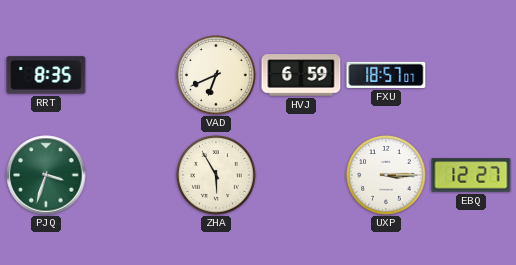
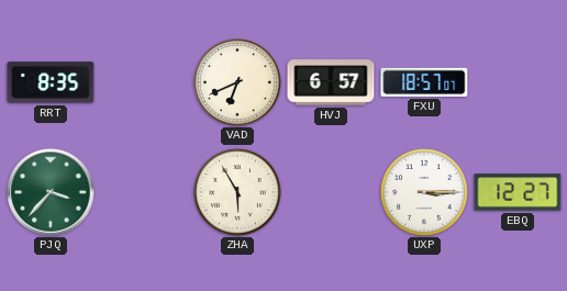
HVJ: 6:59 -> 6:57 (331, 82)
PJQ: 3:33 -> 3:37 (51, 192)
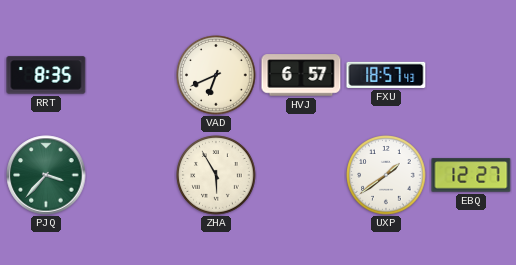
FXU: 18:57:07 -> 18:57:43 (386, 75)
UXP: 3:15 -> 1:39 (386, 175)
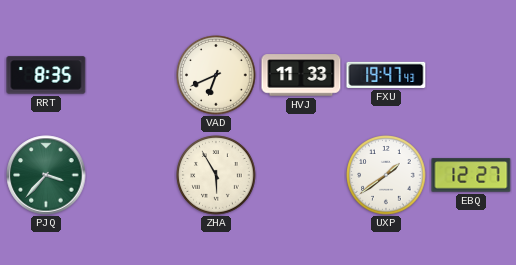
HVJ: 6:57 -> 11:33 (301, 75)
FXU: 18:57 -> 19:47 (386, 75)
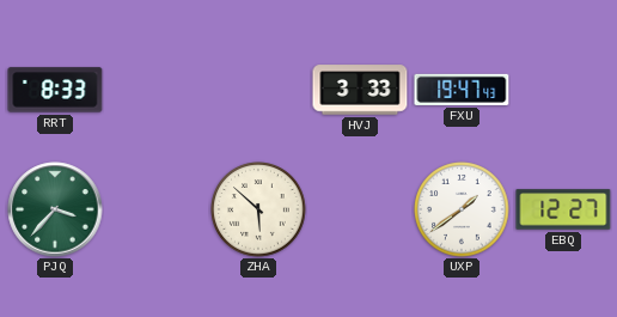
RRT: 8:35 -> 8:33 (55, 90)
VAD: 6:41 -> none (216, 75)
HVJ: 11:33 -> 3:33 (360, 90)
ZHA: 5:55 -> 5:52 (258, 209)
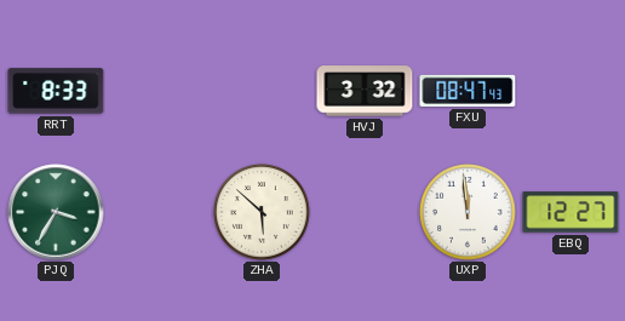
HVJ: 3:33 -> 3:32 (365, 91)
FXU: 19:47 -> 08:47 (468, 91)
PJQ: 3:37 -> 3:35 (56, 212)
UXP: 1:39 -> 11:59 (468, 212)
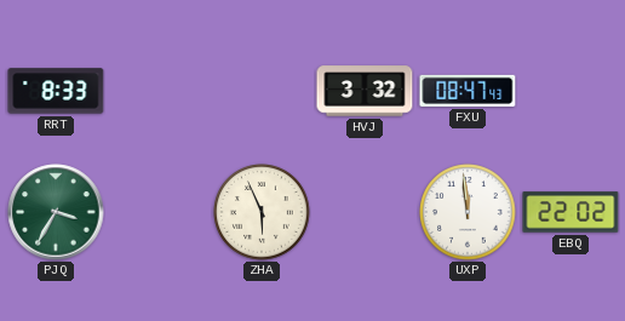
ZHA: 5:52 -> 5:56 (262, 212)
EBQ: 12:27 -> 22:02 (570, 212)
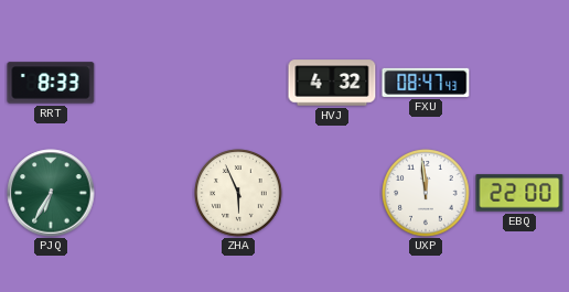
HVJ: 3:32 -> 4:32 (332, 83)
PJQ: 3:35 -> 6:35 (51, 193)
EBQ: 22:02 -> 22:00 (519, 193)
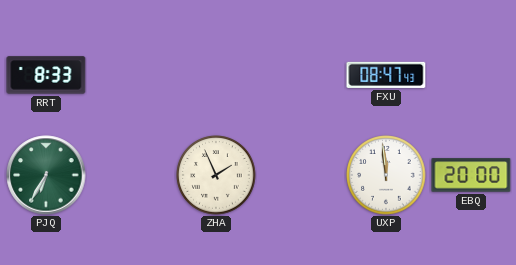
HVJ: 4:32 -> none (332, 83)
ZHA: 5:56 -> 1:56 (216, 175)
EBQ: 22:00 -> 20:00 (471, 175)
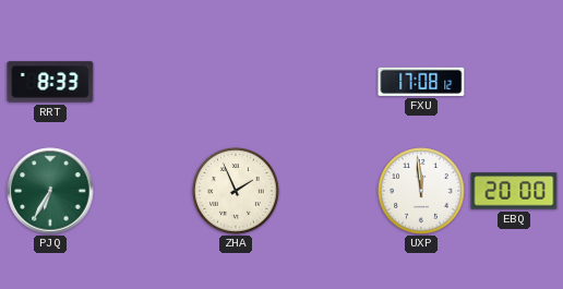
FXU: 08:47 -> 17:08 (421, 82)
